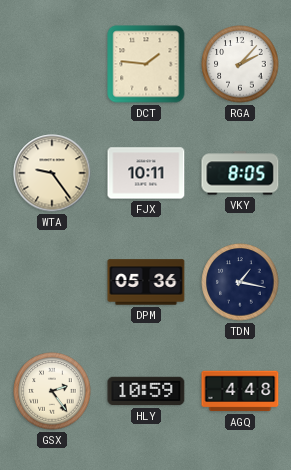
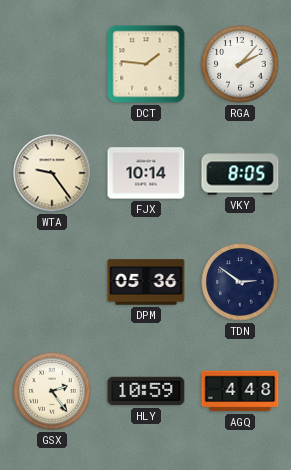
FJX: 10:11 -> 10:14 (146, 173)
TDN: 1:17 -> 2:51 (240, 282)
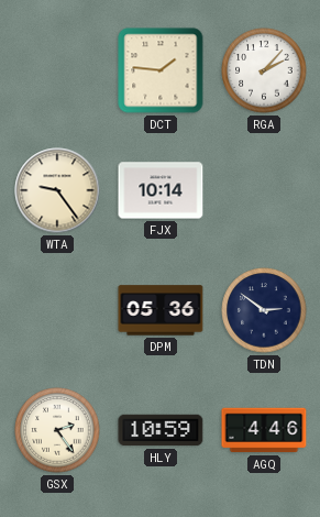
VKY: 8:05 -> none (240, 173)
AGQ: 4:48 -> 4:46 (264, 430)
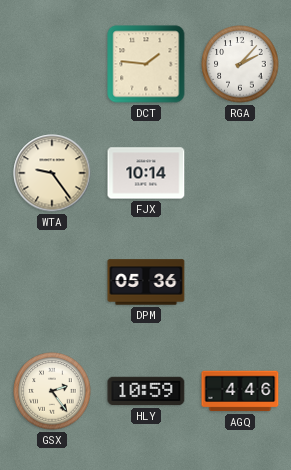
TDN: 2:51 -> none (264, 310)
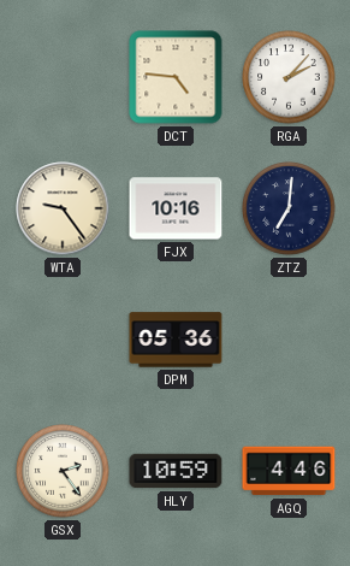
DCT: 1:46 -> 4:46 (176, 77)
FJX: 10:14 -> 10:16 (176, 208)
ZTZ: none -> 7:01 (289, 208)
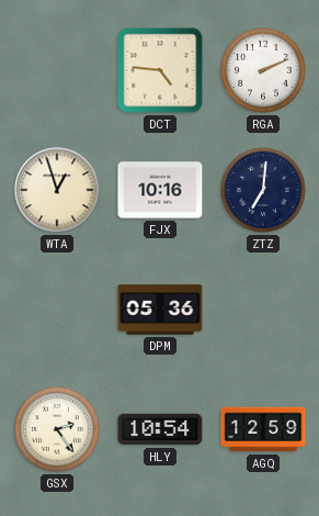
RGA: 2:07 -> 2:11 (263, 70)
WTA: 9:24 -> 12:57 (57, 190)
HLY: 10:59 -> 10:54 (160, 429)
AGQ: 4:46 -> 12:59 (263, 429)
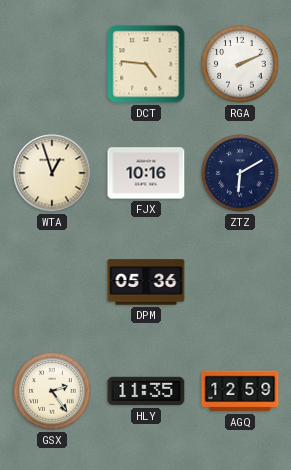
ZTZ: 7:01 -> 6:10 (240, 173)
HLY: 10:54 -> 11:35 (146, 391)
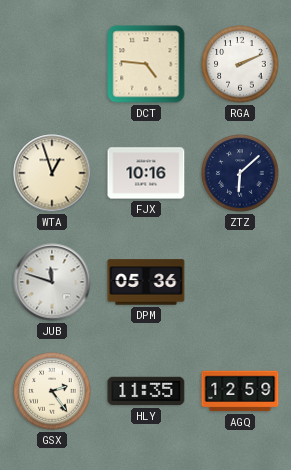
ZTZ: 6:10 -> 6:08 (240, 173)
JUB: none -> 11:48 (52, 282)
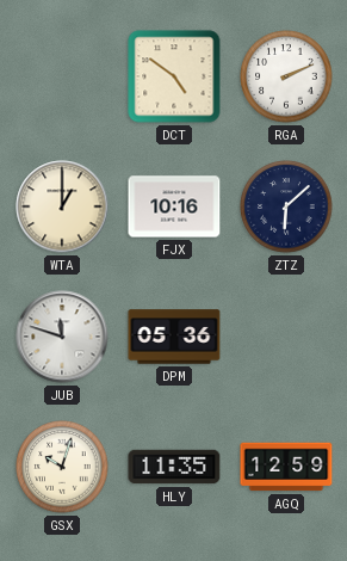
DCT: 4:46 -> 4:51 (174, 76)
WTA: 12:57 -> 1:00 (62, 206)
GSX: 2:24 -> 10:03 (62, 467)
